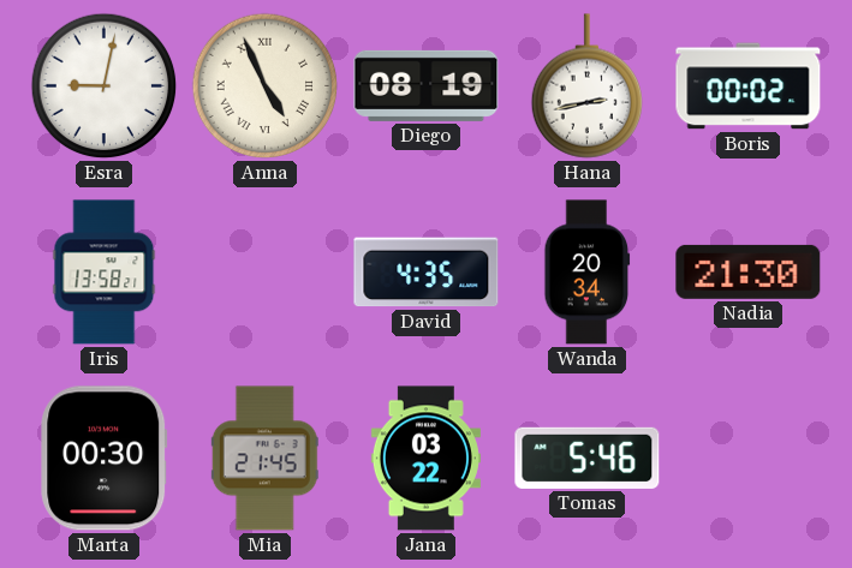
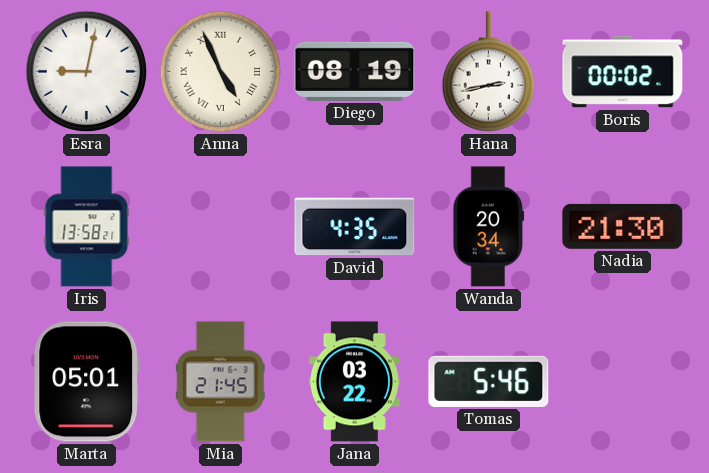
Marta: 00:30 -> 05:01 (87, 382)
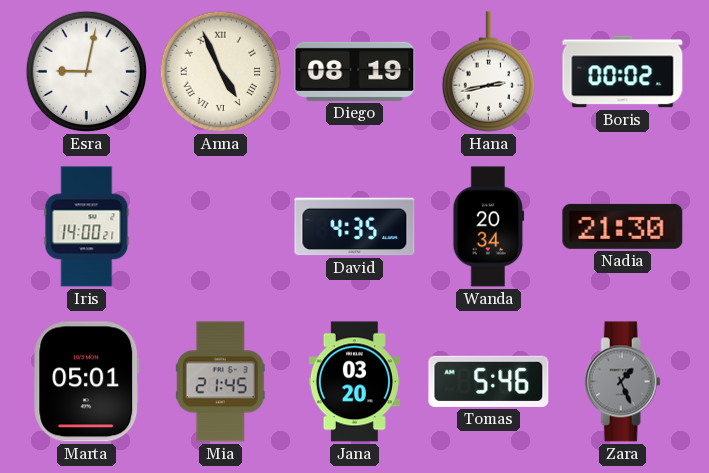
Iris: 13:58 -> 14:00 (87, 227)
Jana: 03:22 -> 03:20 (354, 382)
Zara: none -> 1:26 (622, 382)
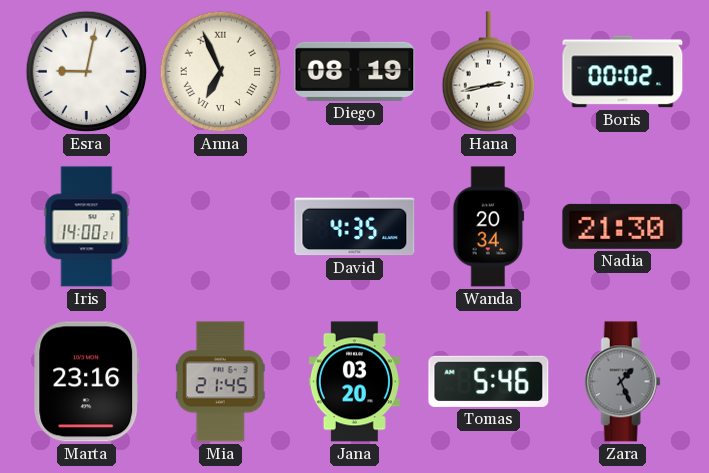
Anna: 4:56 -> 6:56 (221, 72)
Marta: 05:01 -> 23:16 (87, 382)
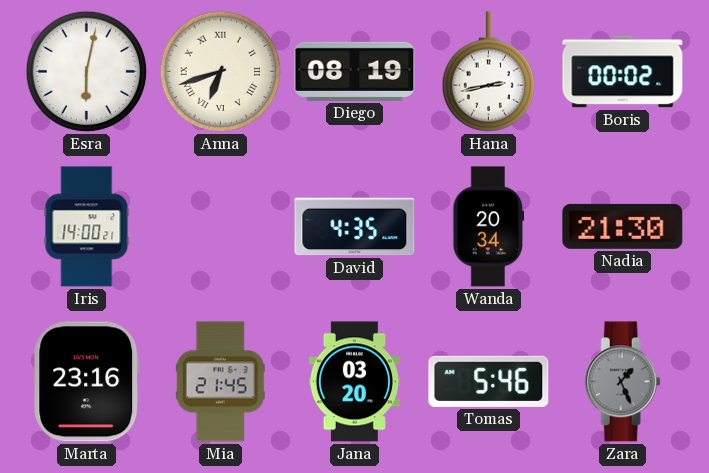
Esra: 9:02 -> 6:02 (87, 72)
Anna: 6:56 -> 6:42 (221, 72)
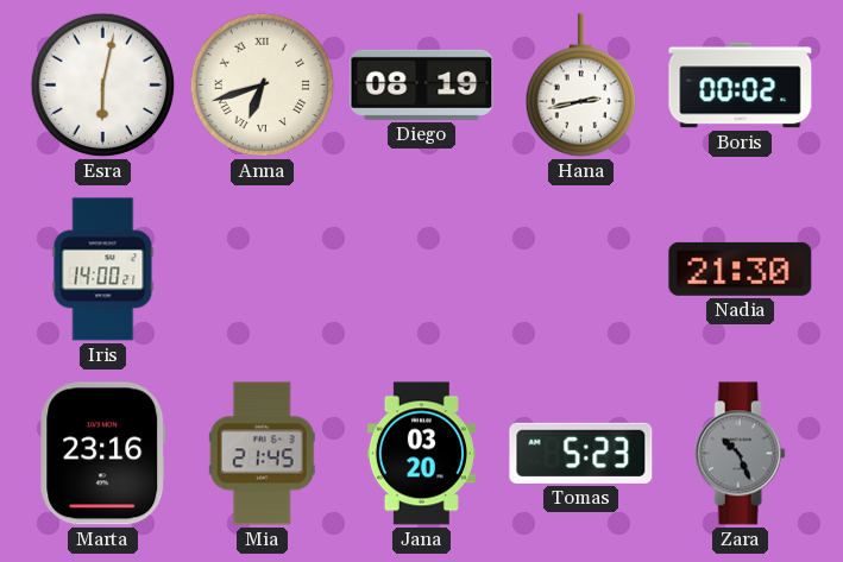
David: 4:35 -> none (355, 227)
Wanda: 20:34 -> none (489, 227)
Tomas: 5:46 -> 5:23 (581, 453)
Zara: 1:26 -> 10:26 (740, 454)
